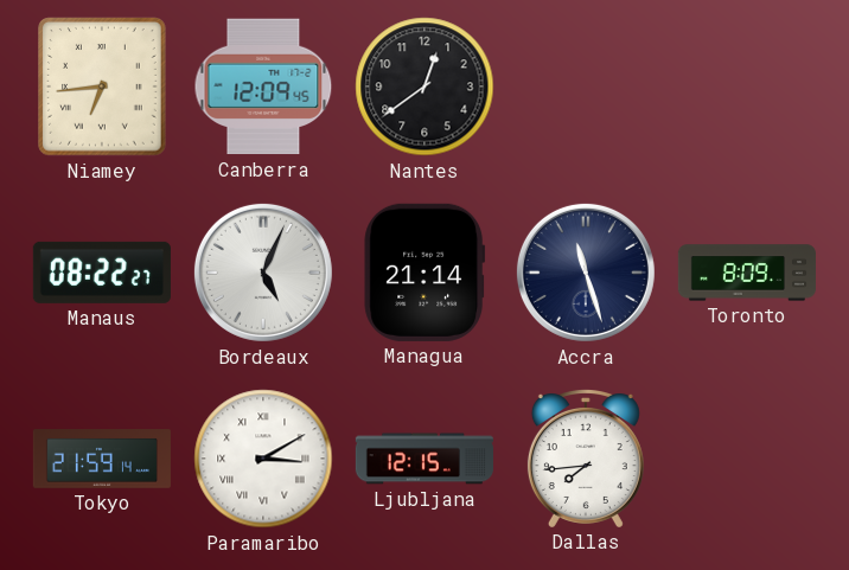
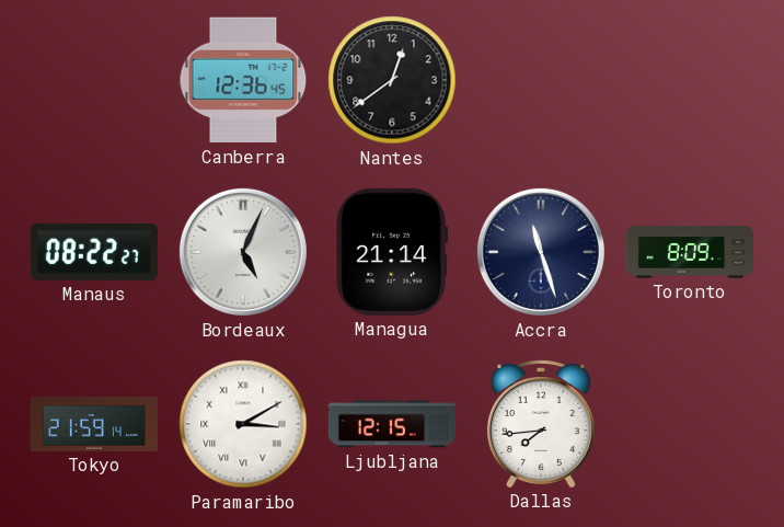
Niamey: 6:44 -> none (103, 87)
Canberra: 12:09 -> 12:36 (243, 80)
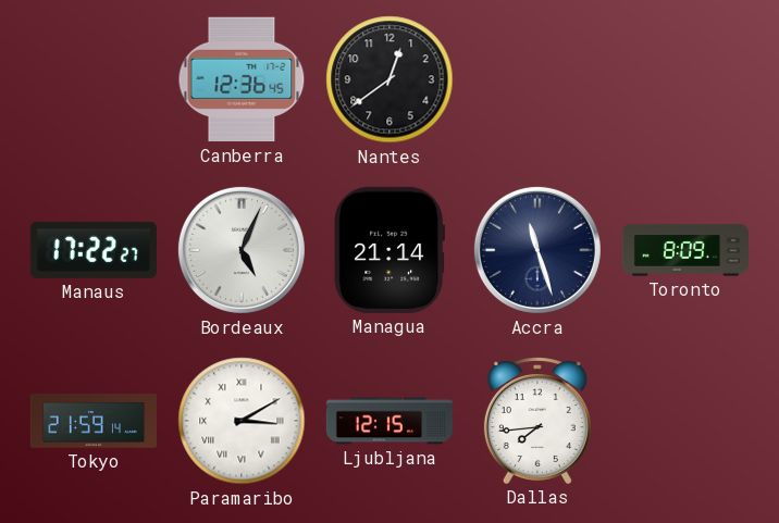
Manaus: 08:22 -> 17:22 (94, 250)
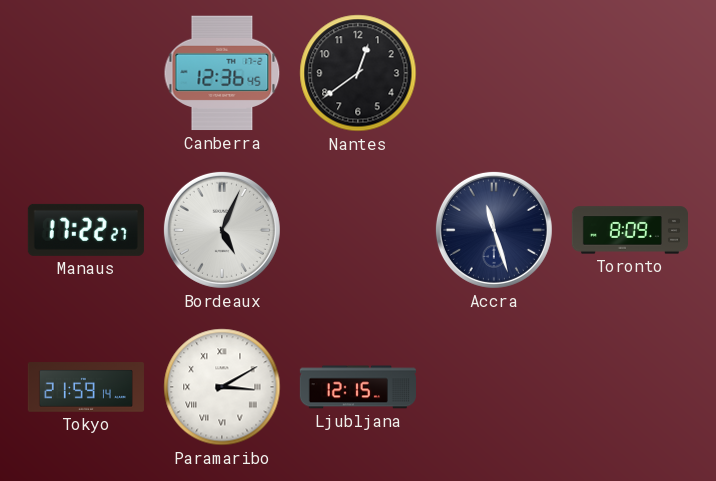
Managua: 21:14 -> none (389, 250)
Dallas: 7:44 -> none (537, 421)
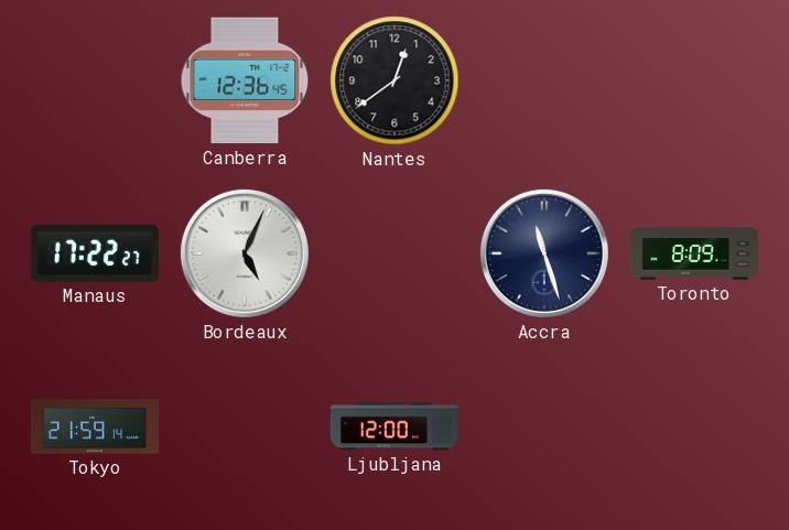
Paramaribo: 3:10 -> none (222, 387)
Ljubljana: 12:15 -> 12:00 (394, 426)
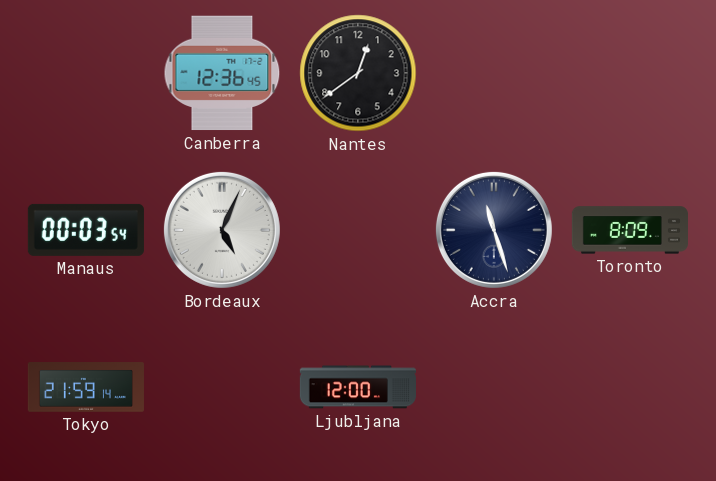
Manaus: 17:22 -> 00:03 (86, 230)
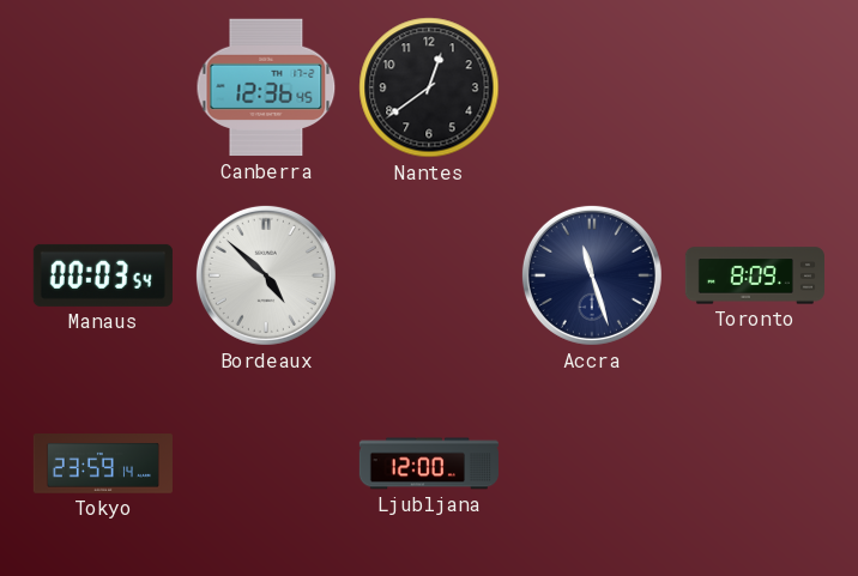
Bordeaux: 5:04 -> 4:52 (266, 275)
Tokyo: 21:59 -> 23:59 (103, 463)
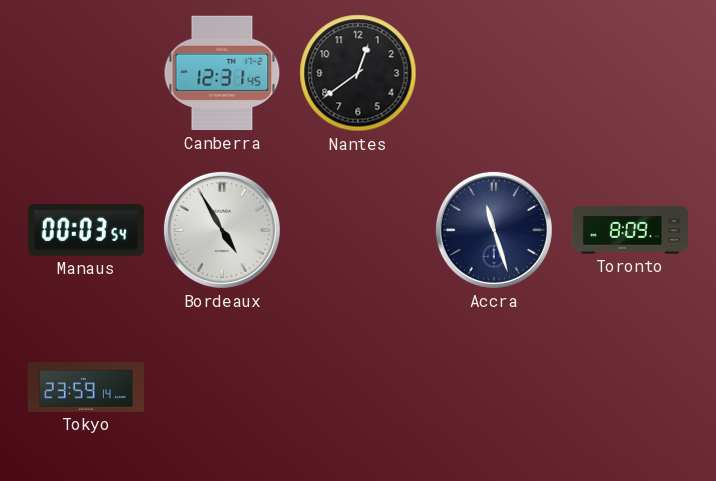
Canberra: 12:36 -> 12:31 (222, 73)
Bordeaux: 4:52 -> 4:55 (222, 230)
Ljubljana: 12:00 -> none (429, 463)
